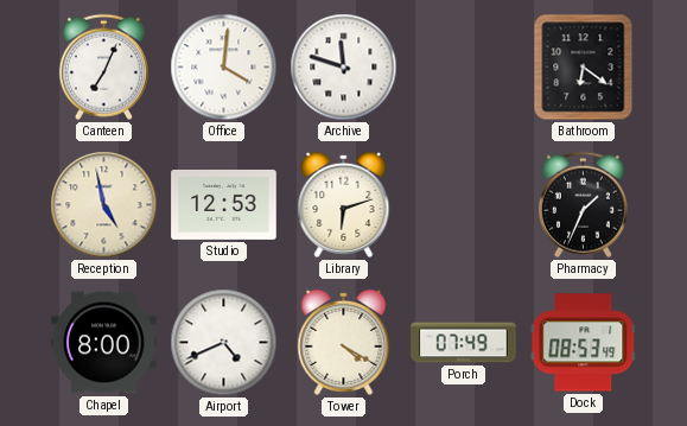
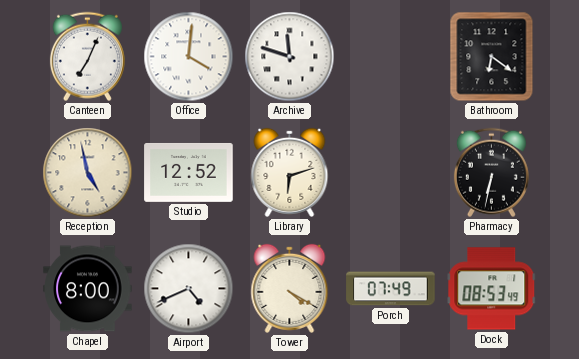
Studio: 12:53 -> 12:52 (189, 172)
Pharmacy: 1:34 -> 6:32 (491, 173)
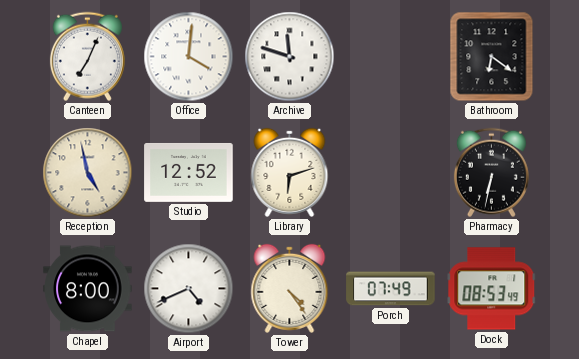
Tower: 4:20 -> 4:24 (290, 288)
